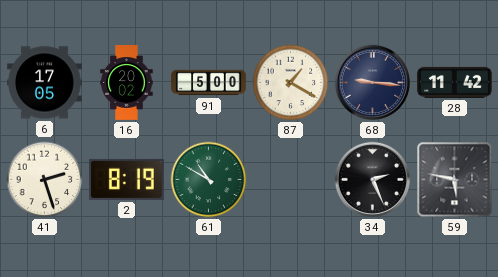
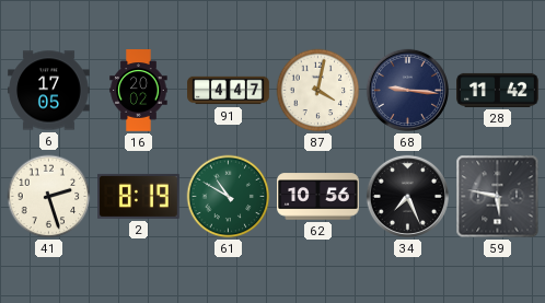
91: 5:00 -> 4:47 (229, 91)
87: 1:20 -> 4:02 (318, 91)
62: none -> 10:56 (318, 197)
34: 2:26 -> 7:26 (407, 196)
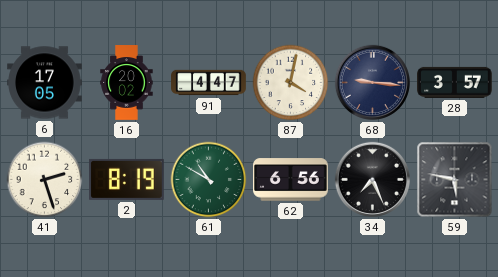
28: 11:42 -> 3:57 (455, 82)
62: 10:56 -> 6:56 (291, 180)
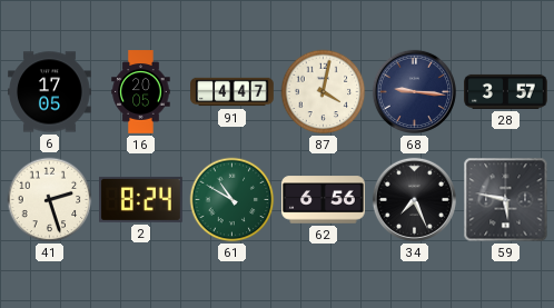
16: 20:02 -> 20:05 (141, 92)
2: 8:19 -> 8:24 (141, 199)
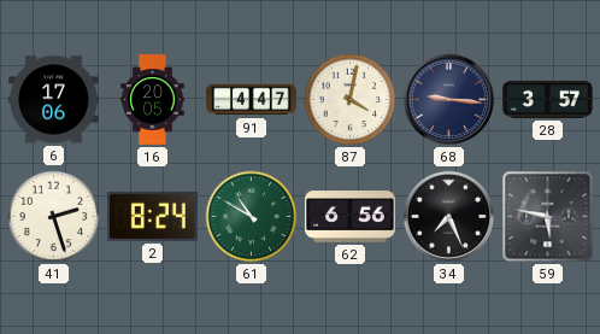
6: 17:05 -> 17:06 (54, 100)
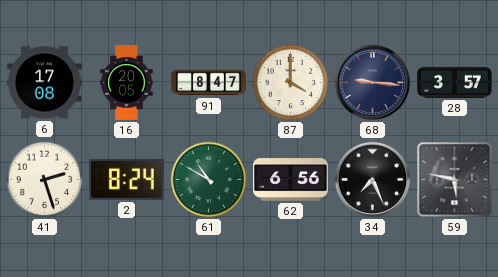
6: 17:06 -> 17:08 (45, 83)
91: 4:47 -> 8:47 (209, 83)
87: 4:02 -> 4:00 (291, 83)
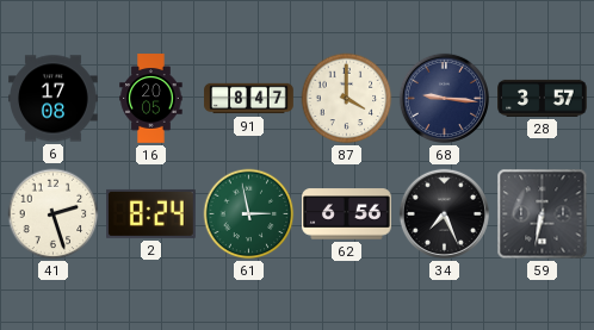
61: 10:50 -> 2:58 (249, 214)
59: 5:47 -> 6:32 (543, 214)
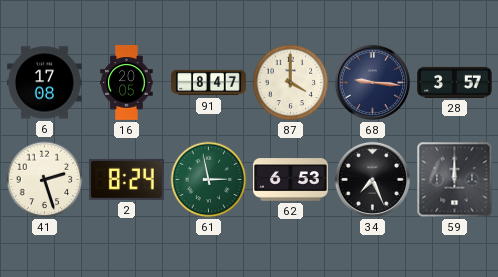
62: 6:56 -> 6:53 (291, 180)
59: 6:32 -> 12:00 (455, 180)
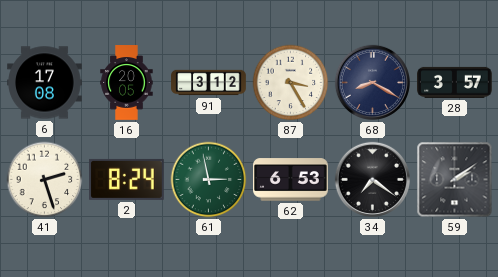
91: 8:47 -> 3:12 (209, 83)
87: 4:00 -> 3:25 (291, 83)
68: 9:16 -> 8:20 (372, 82)
34: 7:26 -> 7:21 (372, 179)
59: 12:00 -> 2:09 (455, 180)
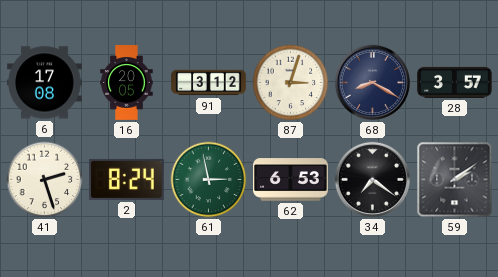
87: 3:25 -> 3:03 (291, 83)
